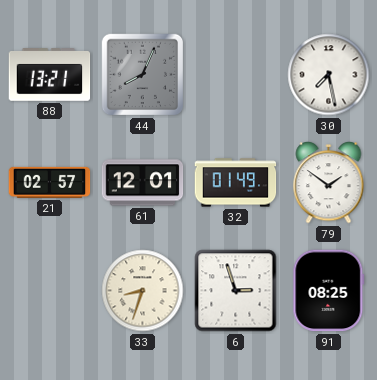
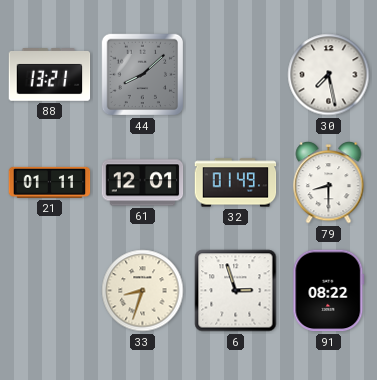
44: 8:04 -> 8:08 (143, 75)
21: 02:57 -> 01:11 (50, 182)
79: 1:51 -> 8:30 (329, 183)
91: 08:25 -> 08:22 (329, 291)
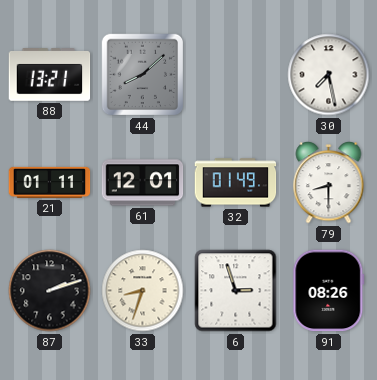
87: none -> 2:12 (50, 291)
91: 08:22 -> 08:26 (329, 291)
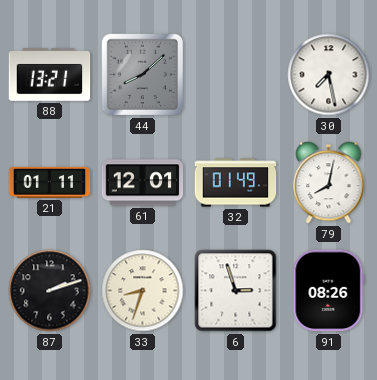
79: 8:30 -> 8:02 (329, 183)
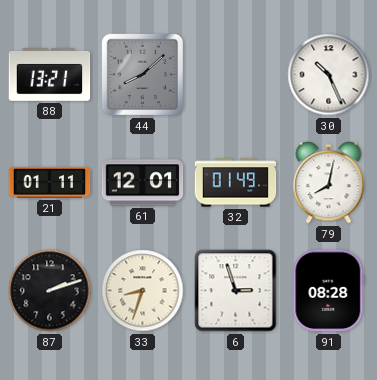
30: 7:28 -> 10:26 (329, 75)
91: 08:26 -> 08:28 (329, 291)
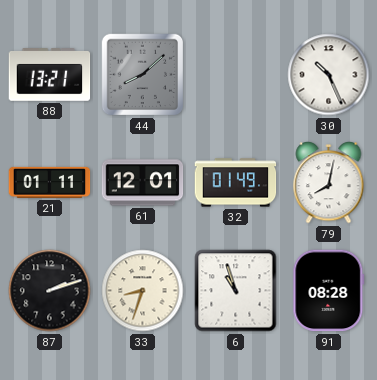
6: 2:57 -> 10:57 (236, 291)
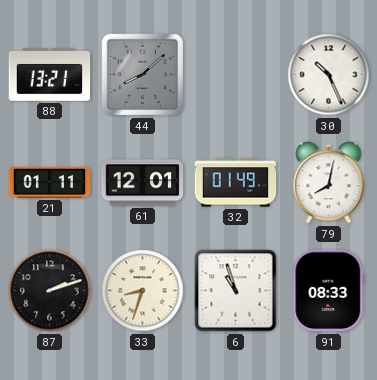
91: 08:28 -> 08:33 (329, 291)
